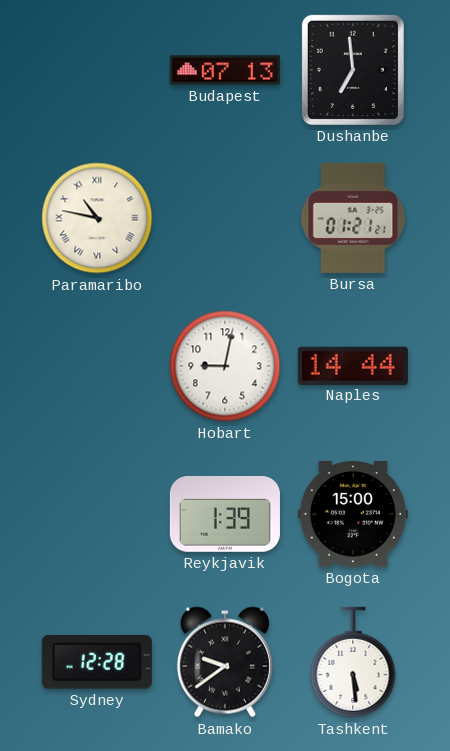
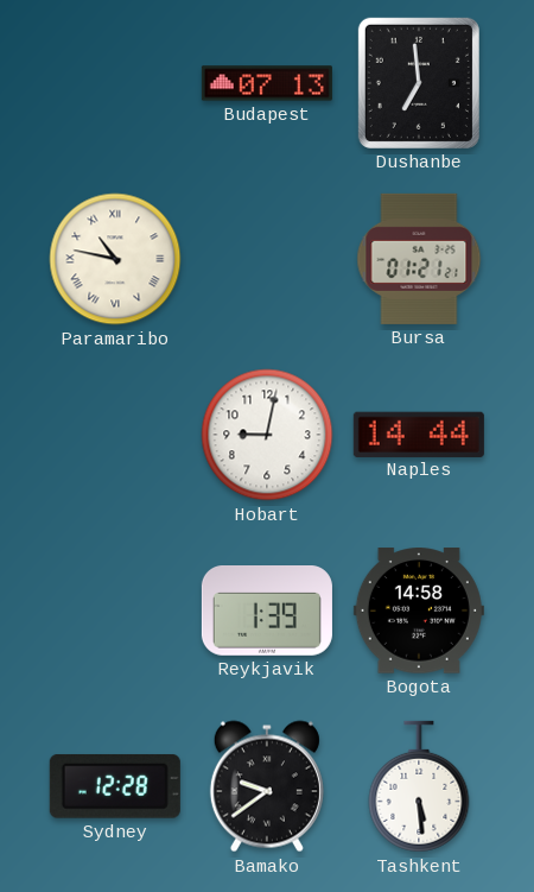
Bogota: 15:00 -> 14:58 (419, 611)
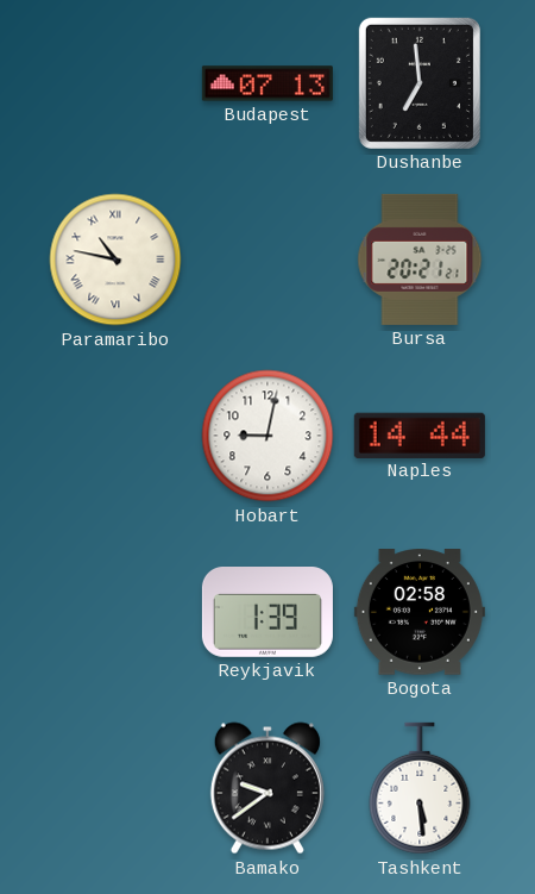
Bursa: 01:21 -> 20:21 (420, 260)
Bogota: 14:58 -> 02:58 (420, 612)
Sydney: 12:28 -> none (115, 786)
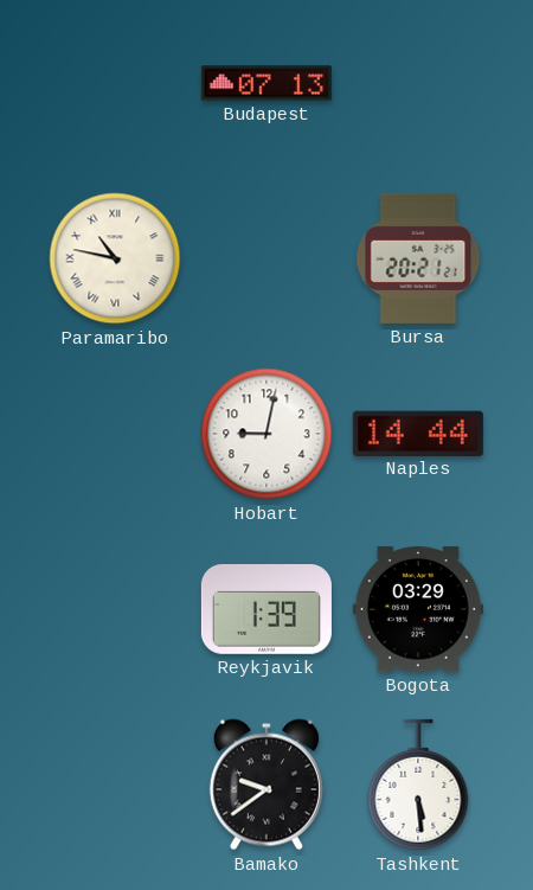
Dushanbe: 6:59 -> none (420, 83)
Bogota: 02:58 -> 03:29 (418, 609)
